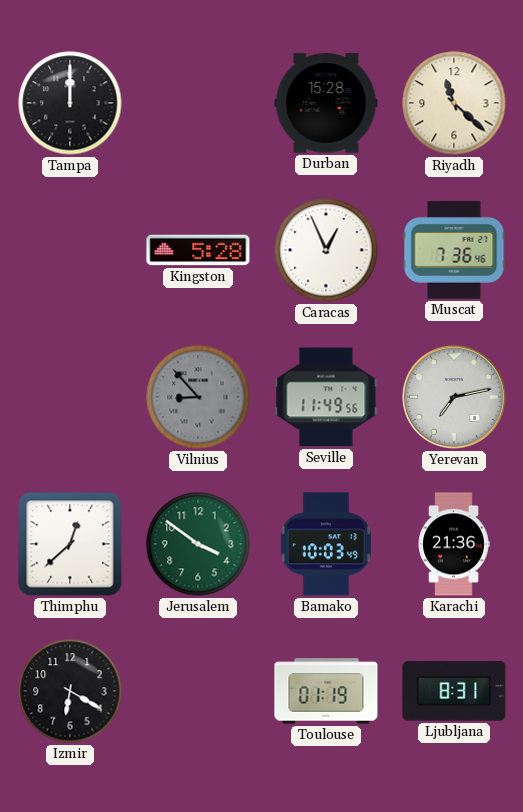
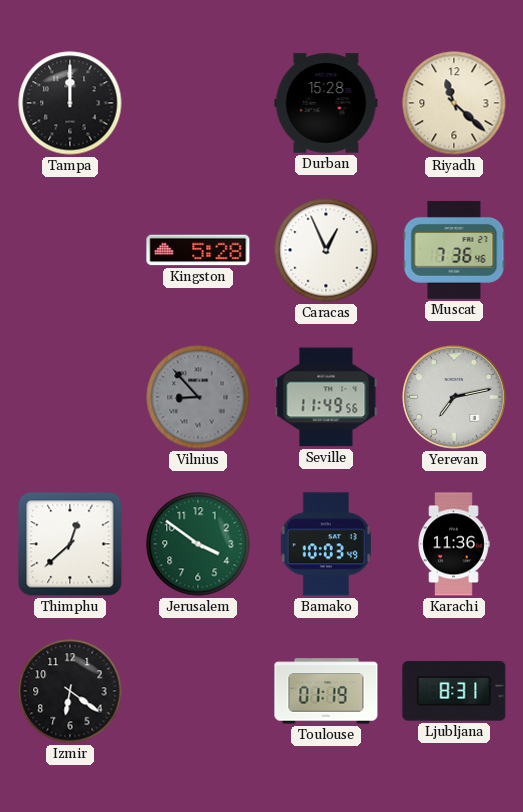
Karachi: 21:36 -> 11:36 (454, 544)
Izmir: 6:20 -> 6:21 (70, 691)
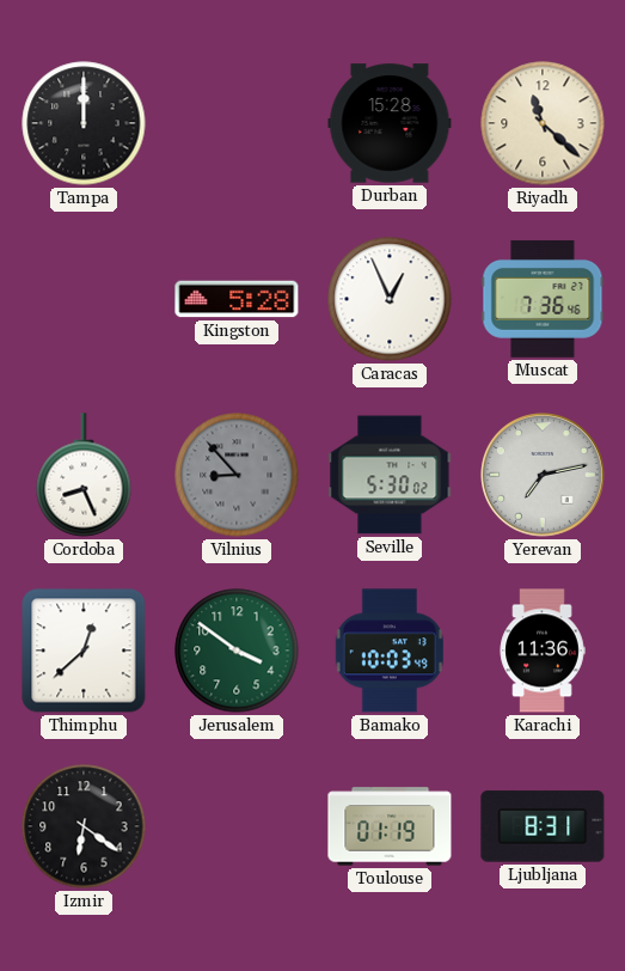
Cordoba: none -> 8:26 (84, 475)
Seville: 11:49 -> 5:30 (390, 475)
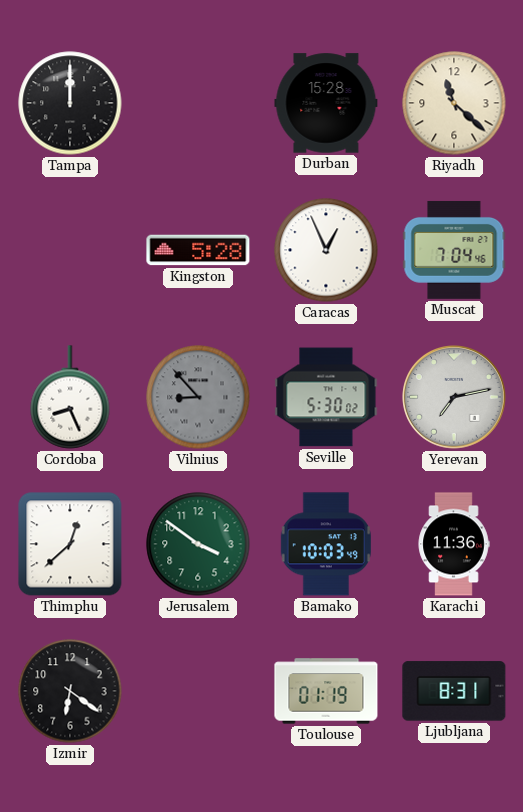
Muscat: 7:36 -> 7:04 (454, 250)
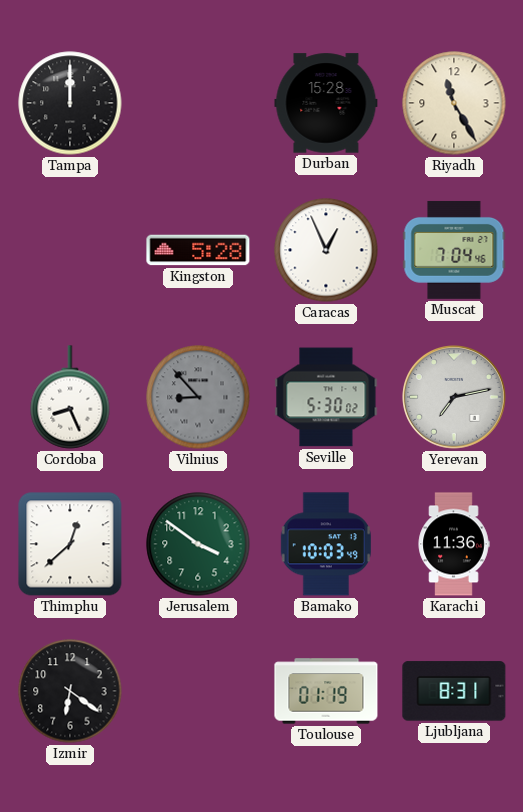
Riyadh: 11:22 -> 11:25 (454, 103)
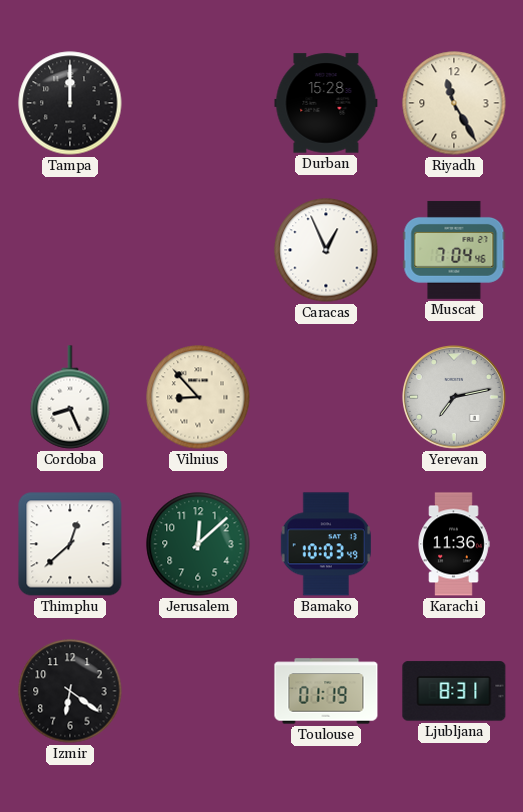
Kingston: 5:28 -> none (198, 250)
Vilnius dial: grey -> cream (198, 397)
Seville: 5:30 -> none (326, 397)
Jerusalem: 3:51 -> 12:08 (198, 544)
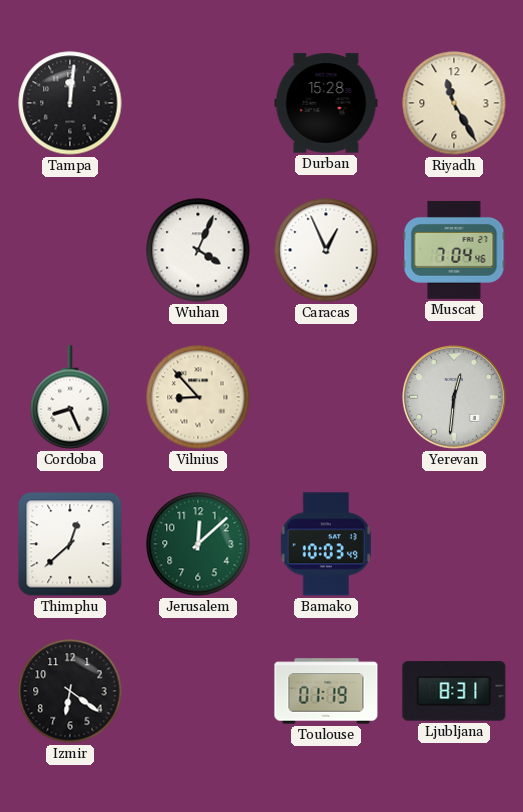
Tampa: 12:00 -> 12:01 (70, 103)
Wuhan: none -> 4:04 (198, 250)
Yerevan: 7:13 -> 12:31 (455, 398)
Karachi: 11:36 -> none (454, 544)
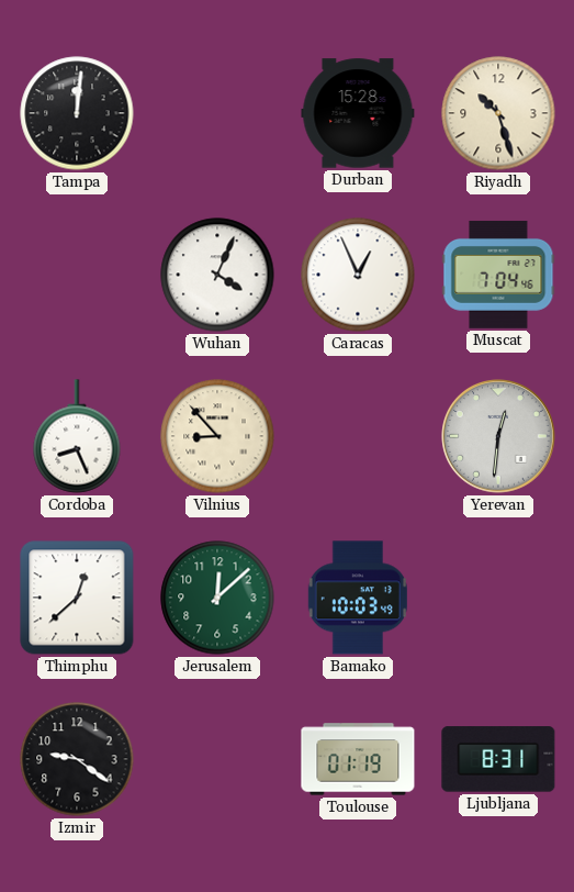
Riyadh: 11:25 -> 10:27 (498, 113)
Izmir: 6:21 -> 9:21 (77, 759)
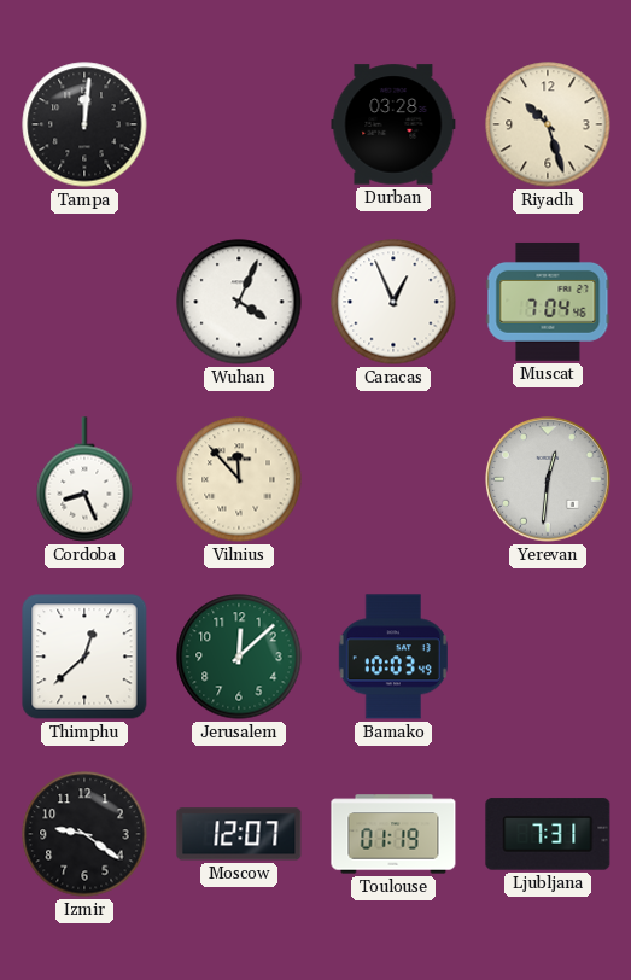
Durban: 15:28 -> 03:28 (393, 124)
Vilnius: 8:53 -> 11:53 (239, 479)
Moscow: none -> 12:07 (239, 834)
Ljubljana: 8:31 -> 7:31 (548, 834)
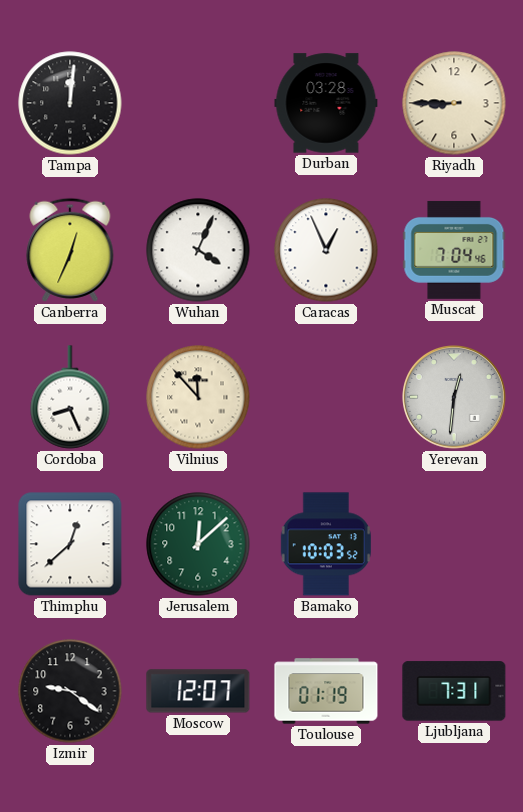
Riyadh: 10:27 -> 8:45 (454, 103)
Canberra: none -> 12:34 (70, 250)
Bamako: 10:03:49 -> 10:03:52 (326, 544)
